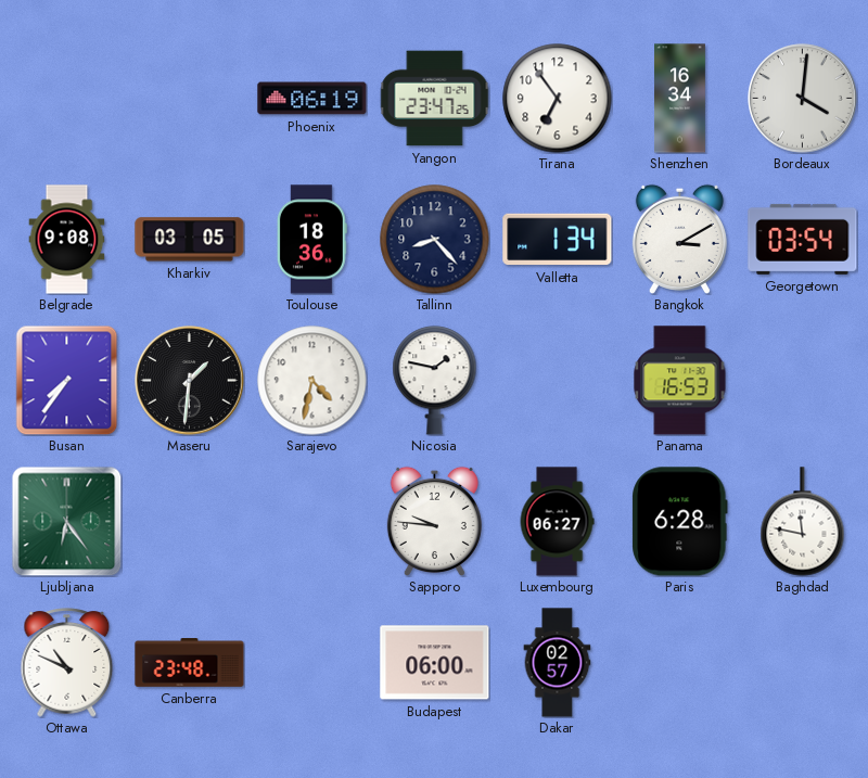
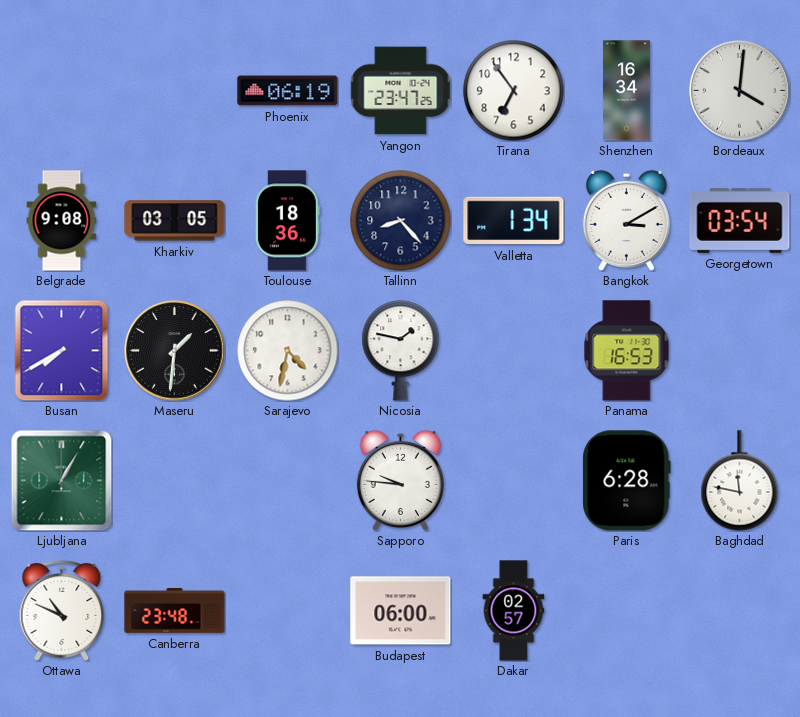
Busan: 7:36 -> 7:40 (62, 350)
Ljubljana: 6:24 -> 1:05 (61, 480)
Luxembourg: 06:27 -> none (557, 522)
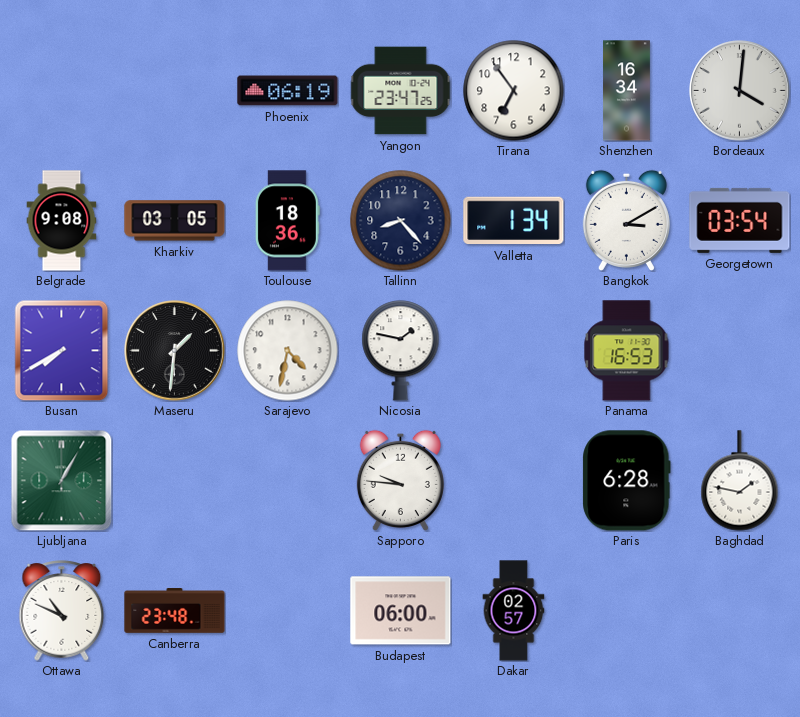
Baghdad: 11:47 -> 1:47 (740, 481)
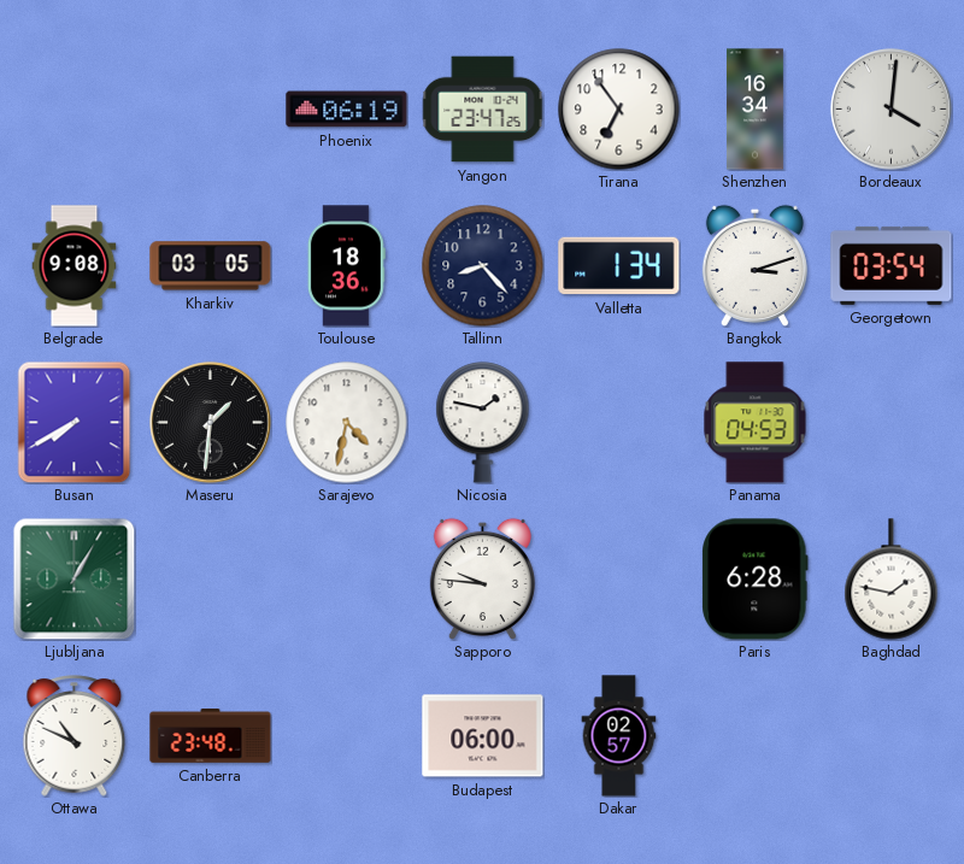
Bangkok: 3:10 -> 3:12 (754, 265)
Panama: 16:53 -> 04:53 (756, 423)
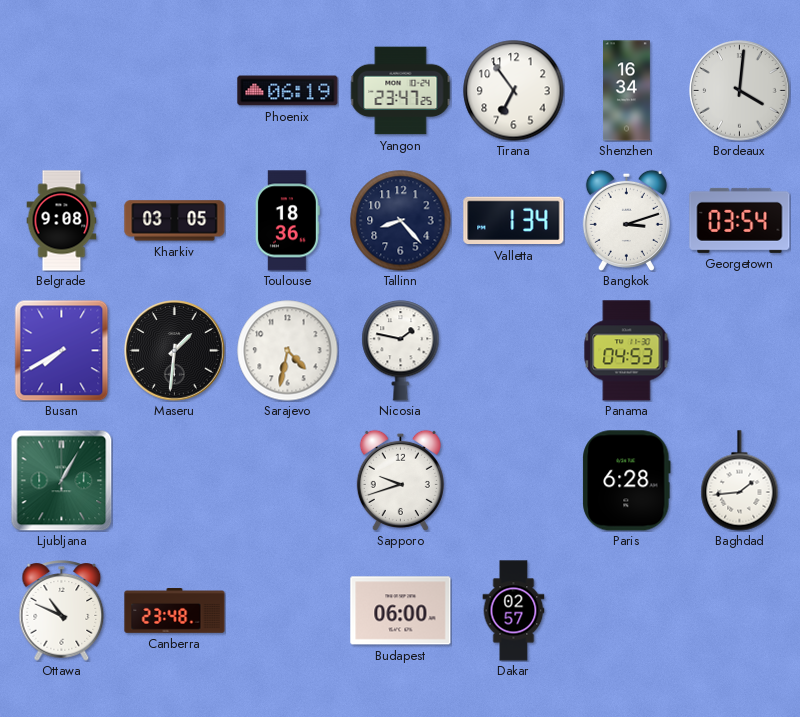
Sapporo: 9:46 -> 9:42 (400, 480)
Baghdad: 1:47 -> 1:44 (740, 481)
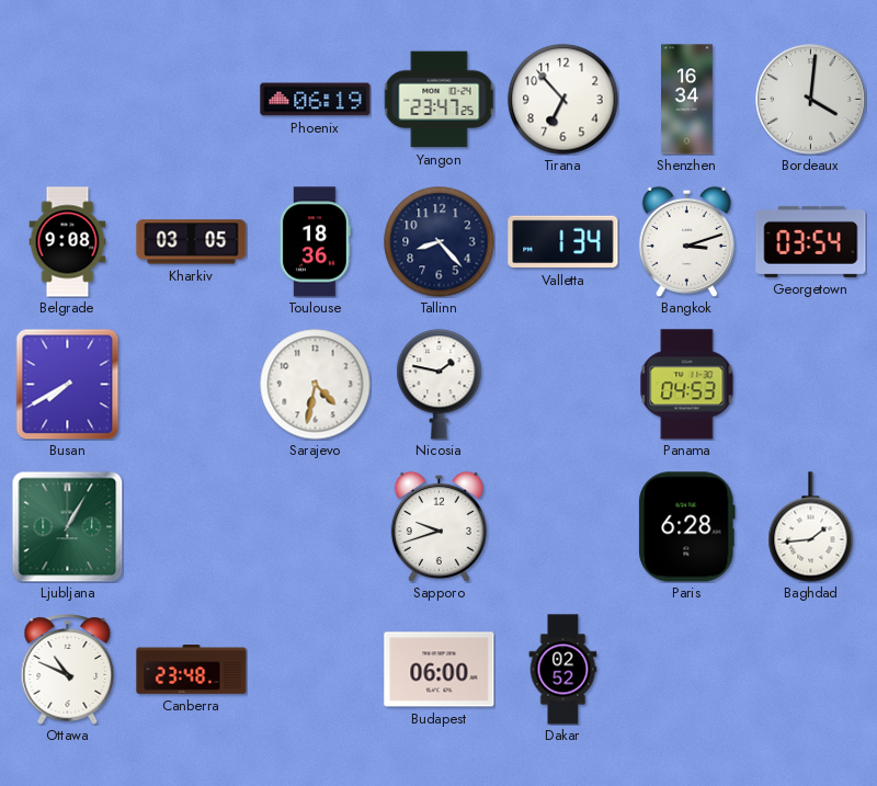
Tirana: 6:54 -> 6:53 (563, 100)
Maseru: 1:31 -> none (175, 351)
Dakar: 02:57 -> 02:52 (563, 670)
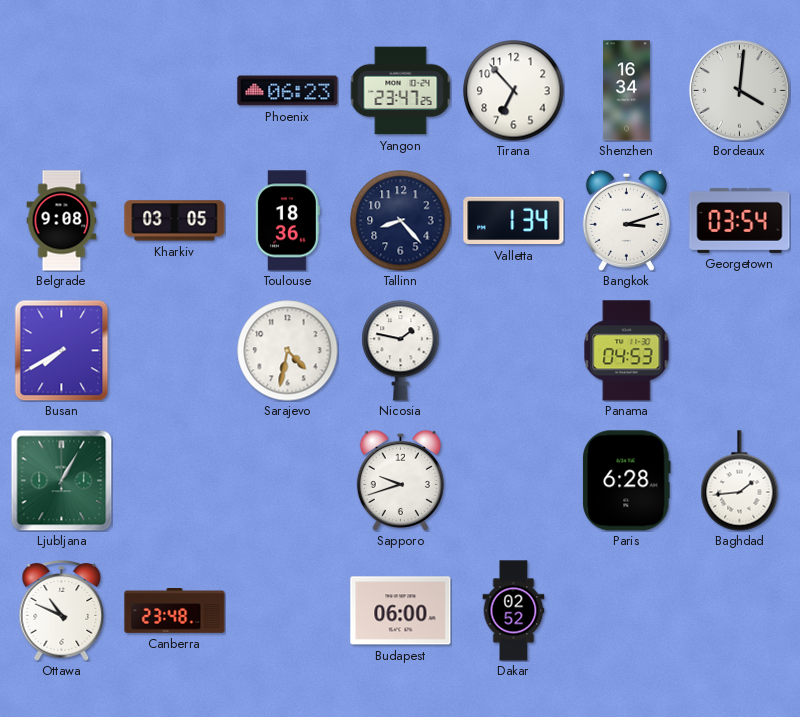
Phoenix: 06:19 -> 06:23 (288, 91)
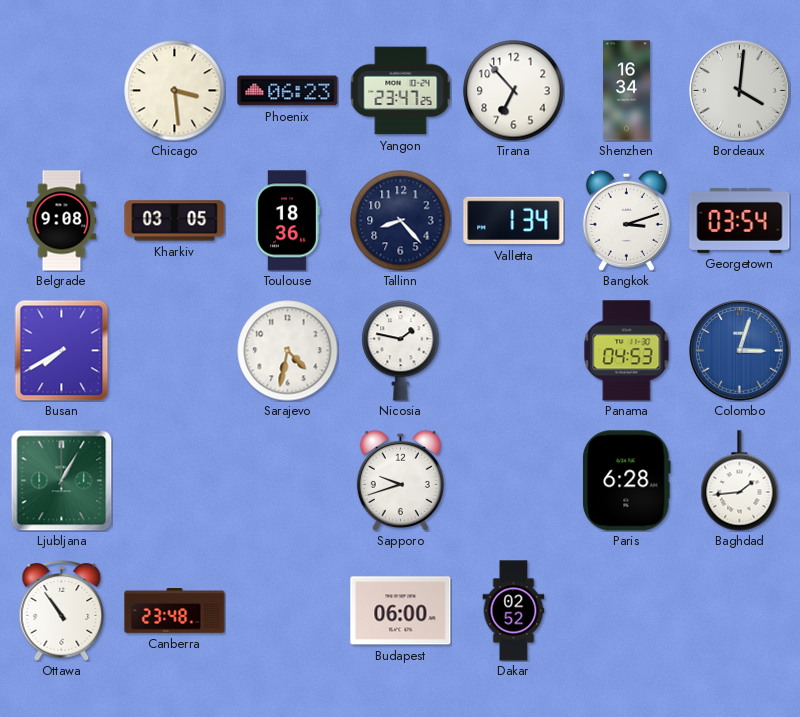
Chicago: none -> 3:29 (175, 91)
Colombo: none -> 3:03 (740, 351)
Ottawa: 10:49 -> 10:54 (62, 611)
